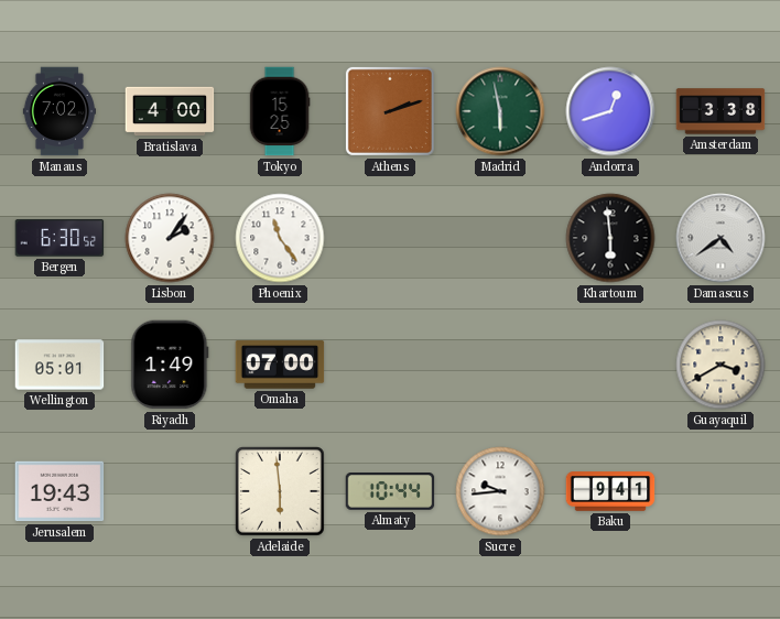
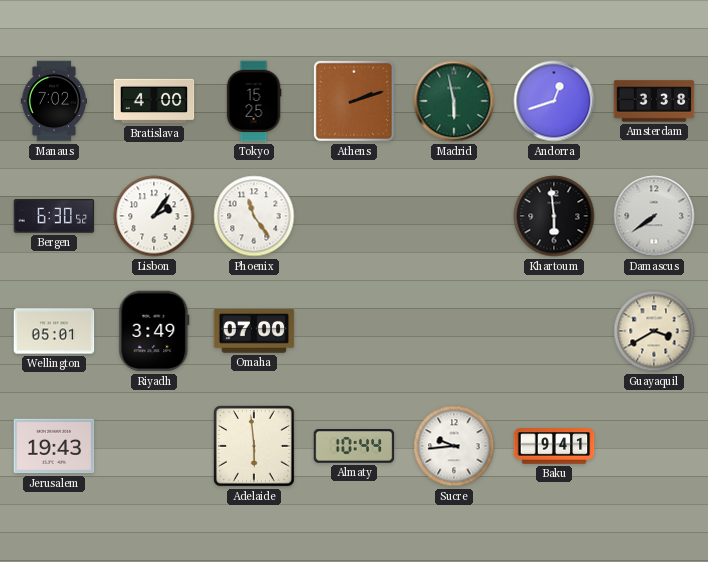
Damascus: 4:39 -> 7:39 (654, 216)
Riyadh: 1:49 -> 3:49 (154, 331)
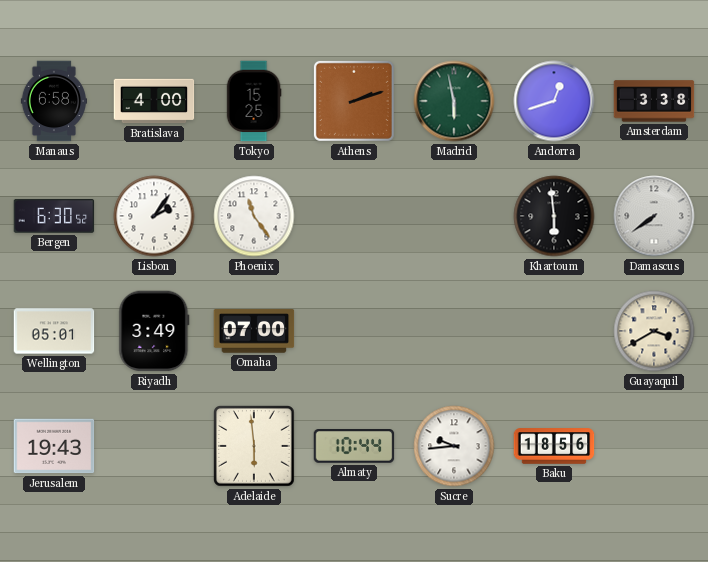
Manaus: 7:02 -> 6:58 (53, 101)
Baku: 9:41 -> 18:56 (554, 446)
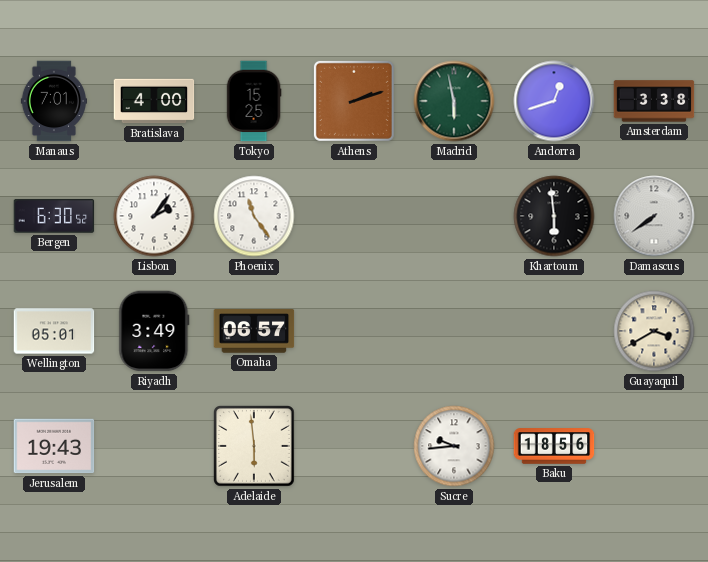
Manaus: 6:58 -> 7:01 (53, 101)
Omaha: 07:00 -> 06:57 (254, 331)
Almaty: 10:44 -> none (354, 447)
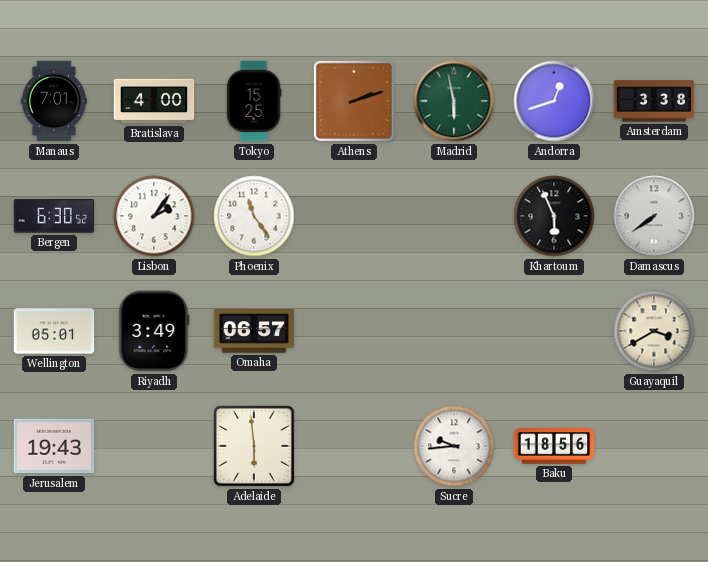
Khartoum: 5:59 -> 5:56 (554, 216)
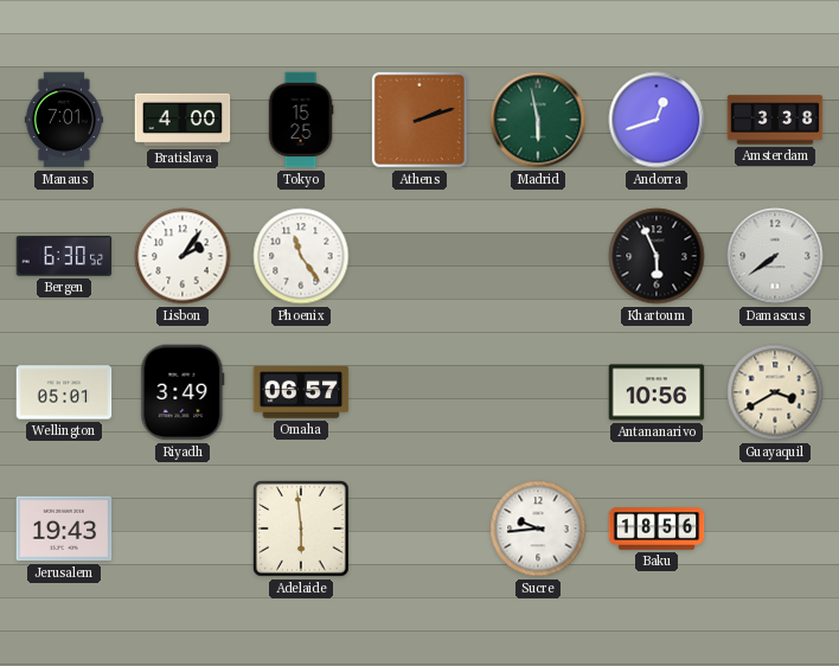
Antananarivo: none -> 10:56 (657, 392)
